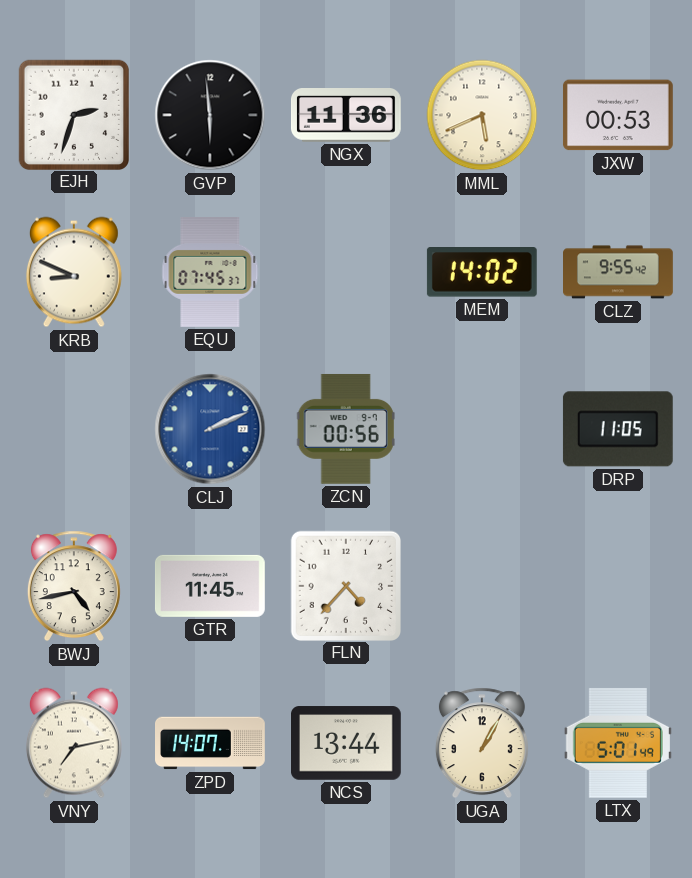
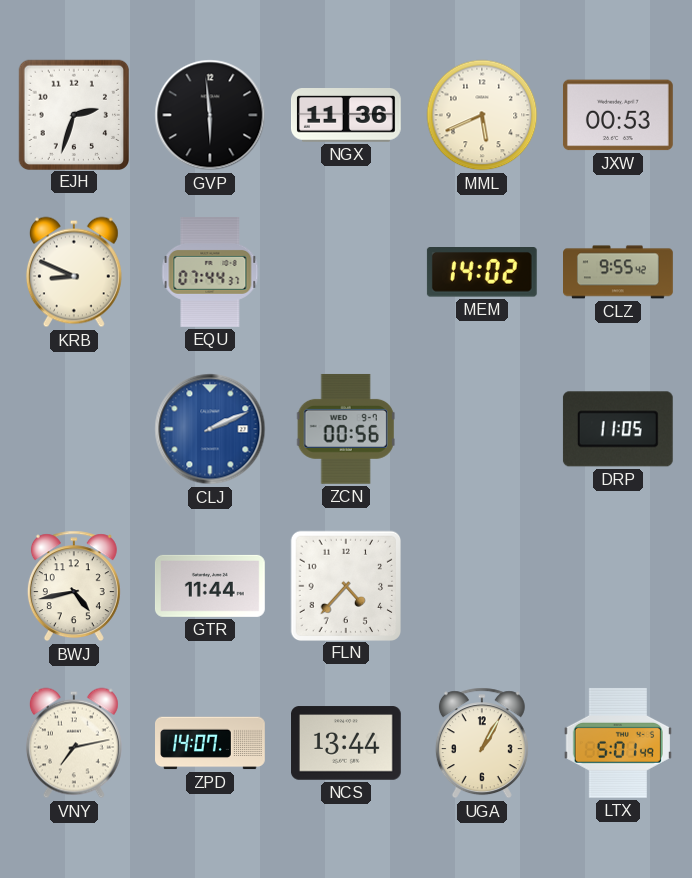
EQU: 07:45 -> 07:44 (210, 273)
GTR: 11:45 -> 11:44 (210, 586)
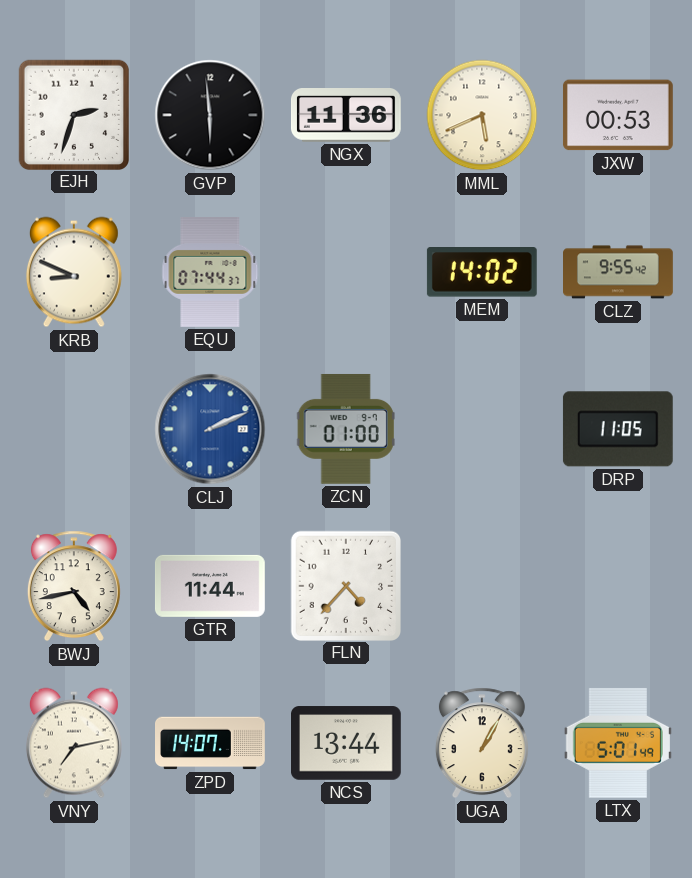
ZCN: 00:56 -> 01:00 (346, 429)
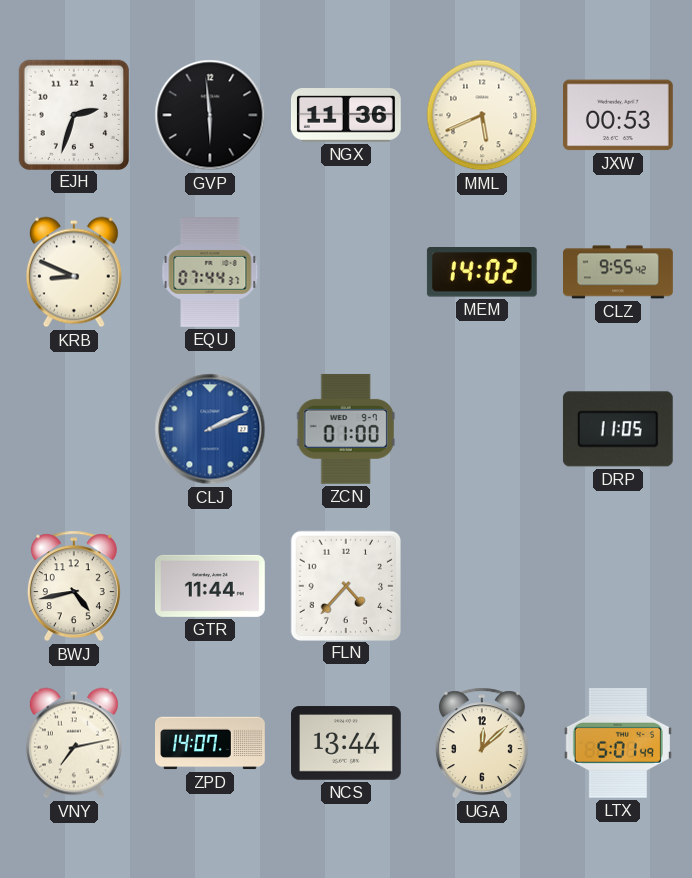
UGA: 1:05 -> 12:08 (482, 743)
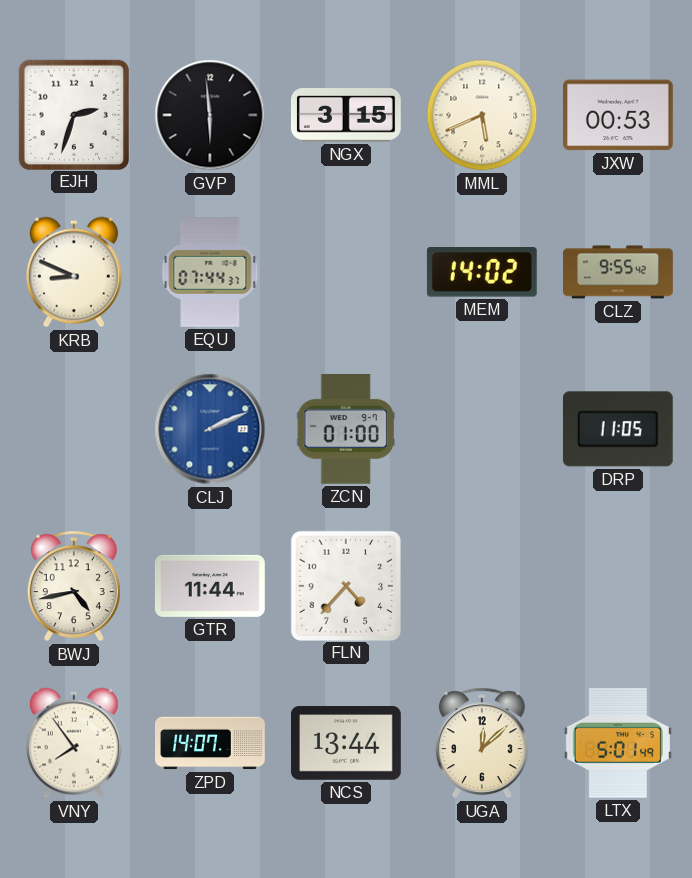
NGX: 11:36 -> 3:15 (346, 116)
VNY: 7:13 -> 7:54 (74, 743)
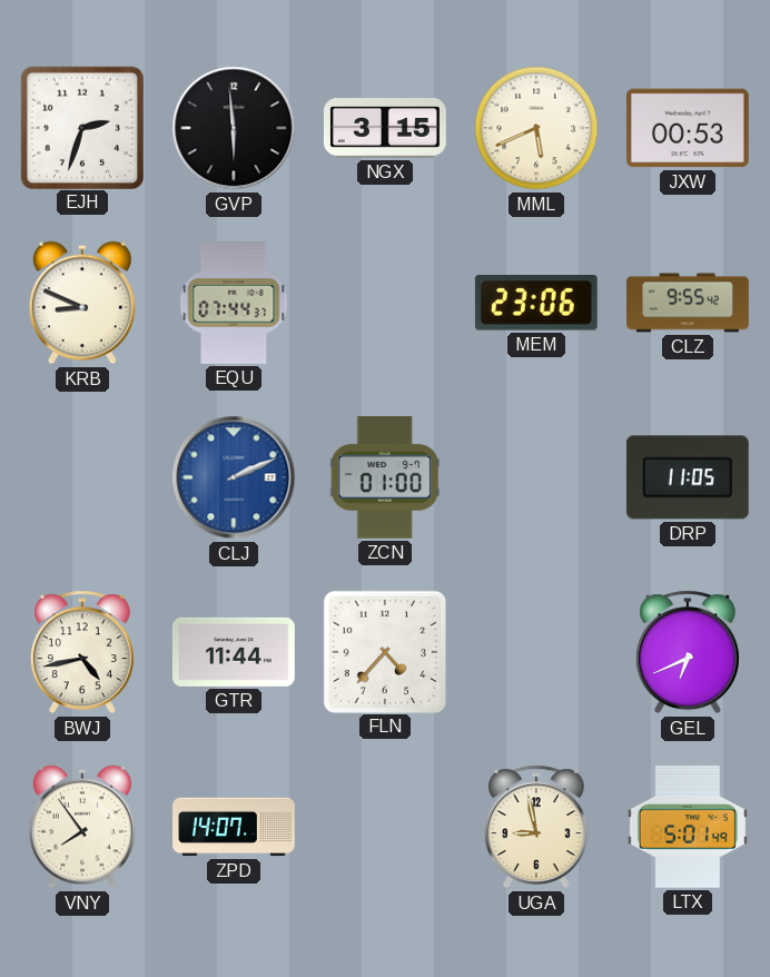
MEM: 14:02 -> 23:06 (536, 304)
GEL: none -> 6:41 (688, 652)
NCS: 13:44 -> none (347, 743)
UGA: 12:08 -> 8:58 (536, 827)
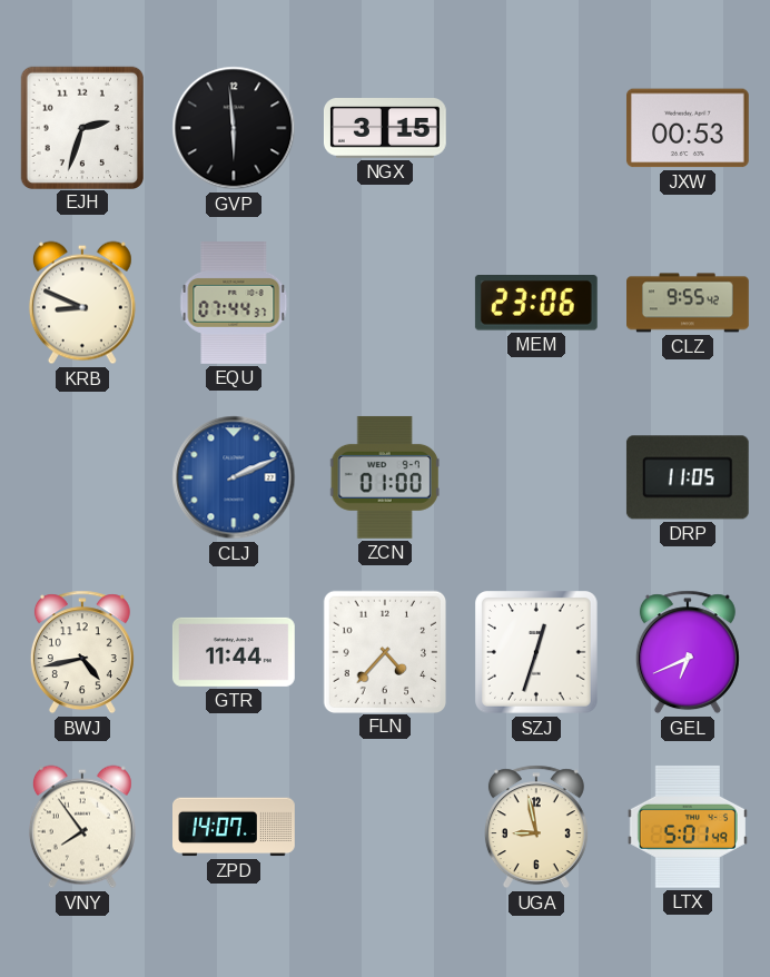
MML: 5:41 -> none (536, 128)
SZJ: none -> 12:33 (537, 653)
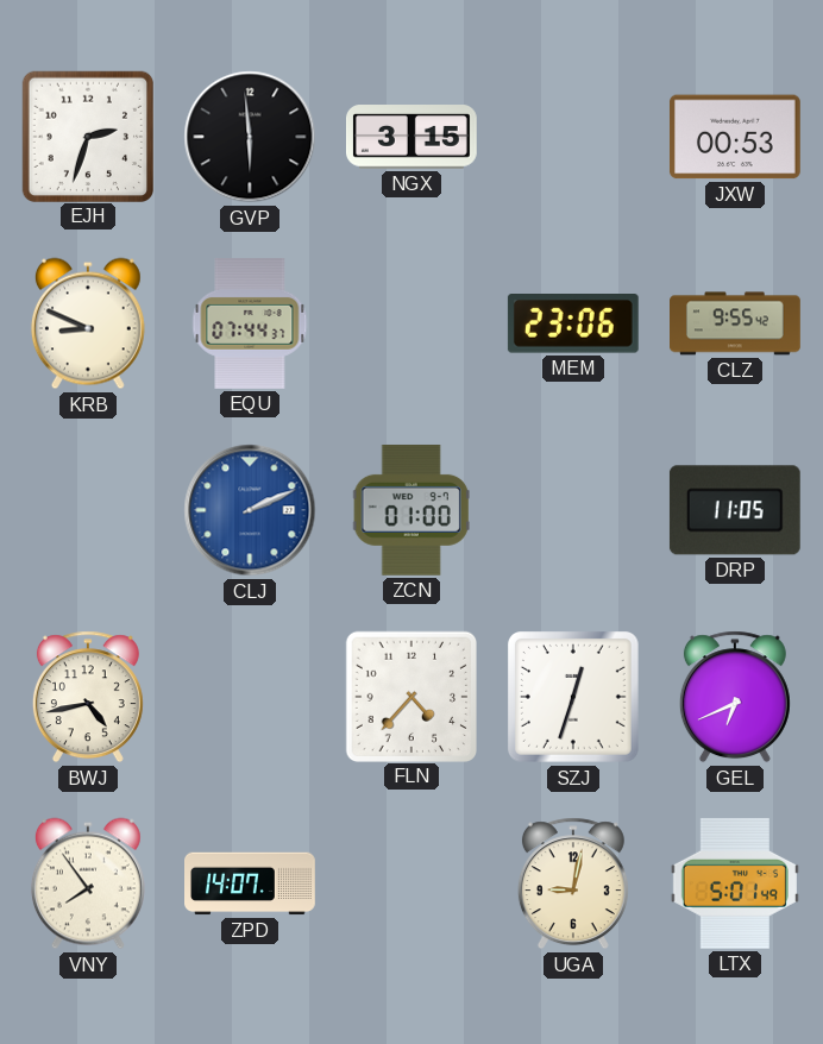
GTR: 11:44 -> none (234, 652)
UGA: 8:58 -> 9:02 (573, 883)
